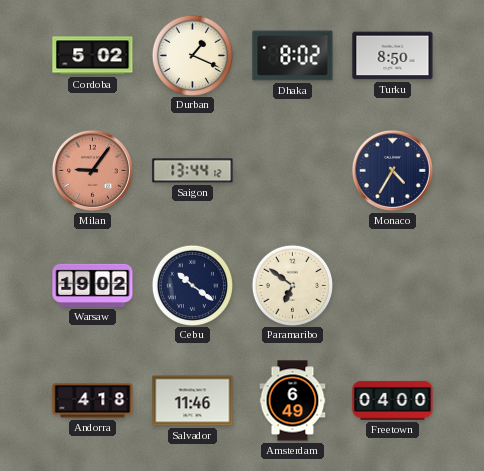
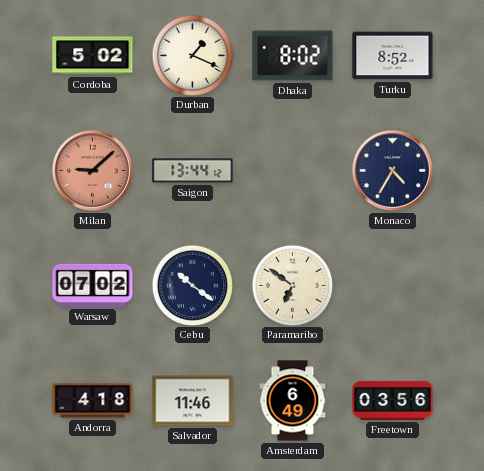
Turku: 8:50 -> 8:52 (393, 56)
Milan: 9:06 -> 9:08 (92, 170)
Warsaw: 19:02 -> 07:02 (93, 285)
Freetown: 04:00 -> 03:56 (393, 400)
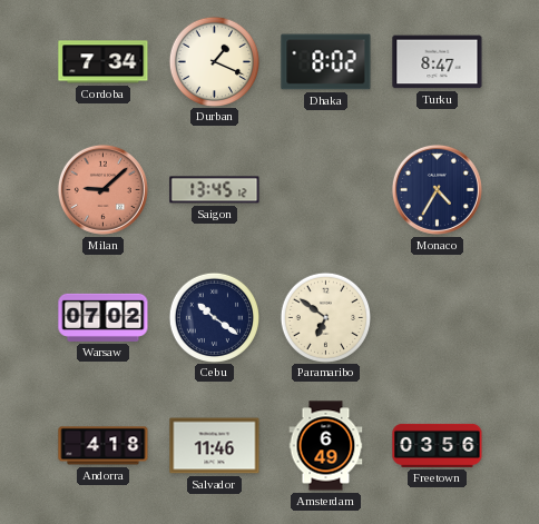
Cordoba: 5:02 -> 7:34 (104, 62)
Turku: 8:52 -> 8:47 (438, 62)
Saigon: 13:44 -> 13:45 (215, 190)
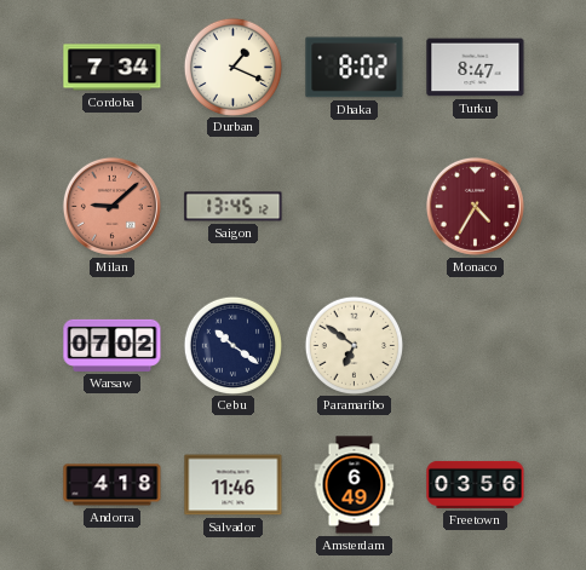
Monaco dial: navy -> burgundy (475, 206)
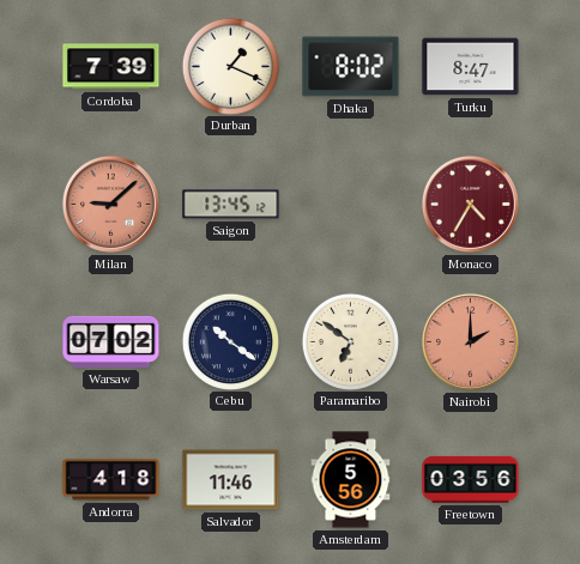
Cordoba: 7:34 -> 7:39 (111, 67)
Nairobi: none -> 2:00 (470, 341)
Amsterdam: 6:49 -> 5:56 (351, 480)
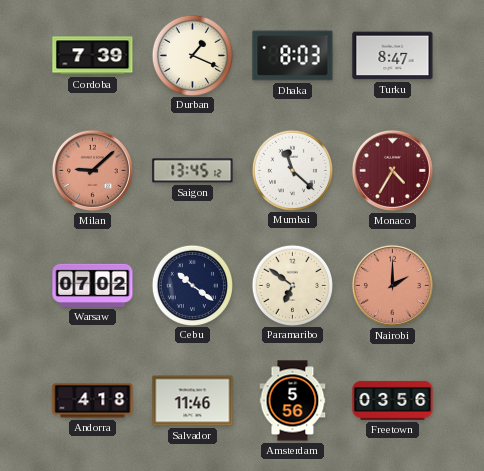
Dhaka: 8:02 -> 8:03 (293, 56)
Mumbai: none -> 11:22 (292, 170)
